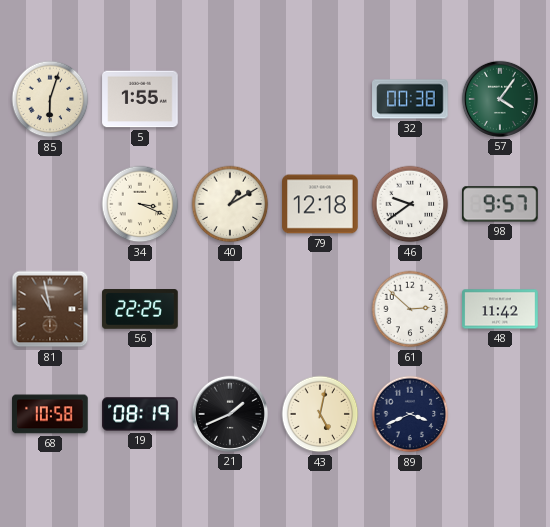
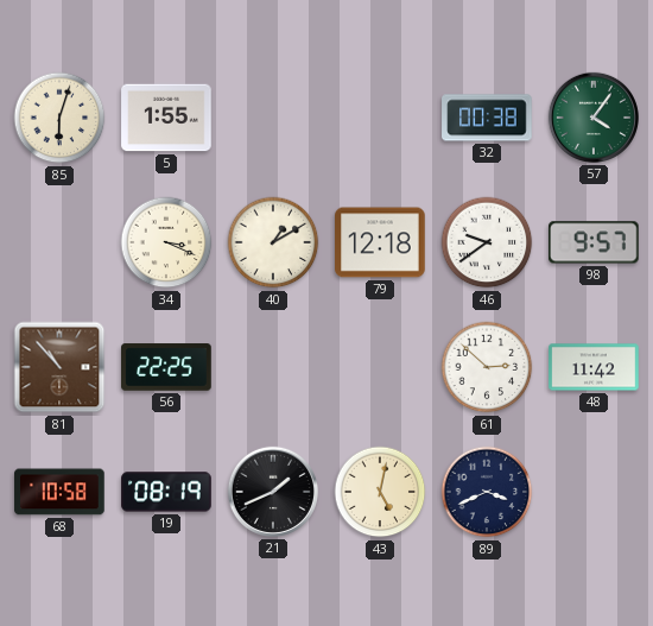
81: 10:58 -> 10:53 (59, 367)
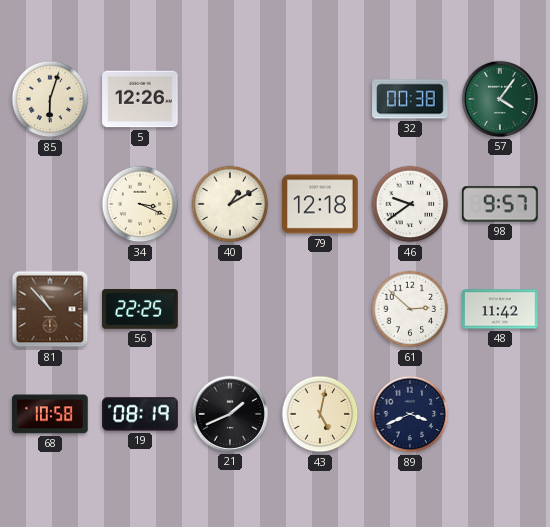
5: 1:55 -> 12:26 (140, 99)
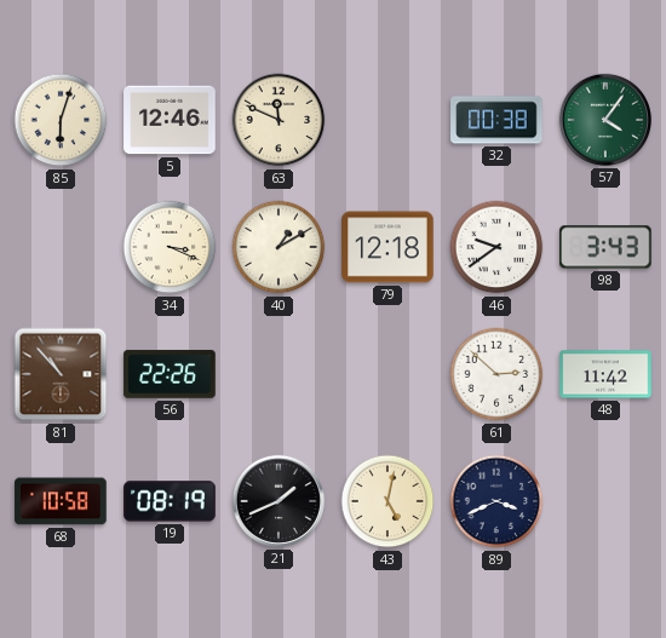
5: 12:26 -> 12:46 (170, 120)
63: none -> 11:49 (279, 120)
98: 9:57 -> 3:43 (607, 247)
56: 22:25 -> 22:26 (170, 374)
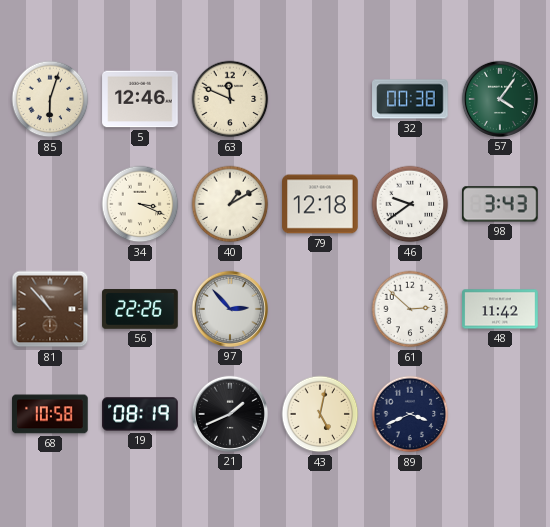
97: none -> 2:53 (230, 309)
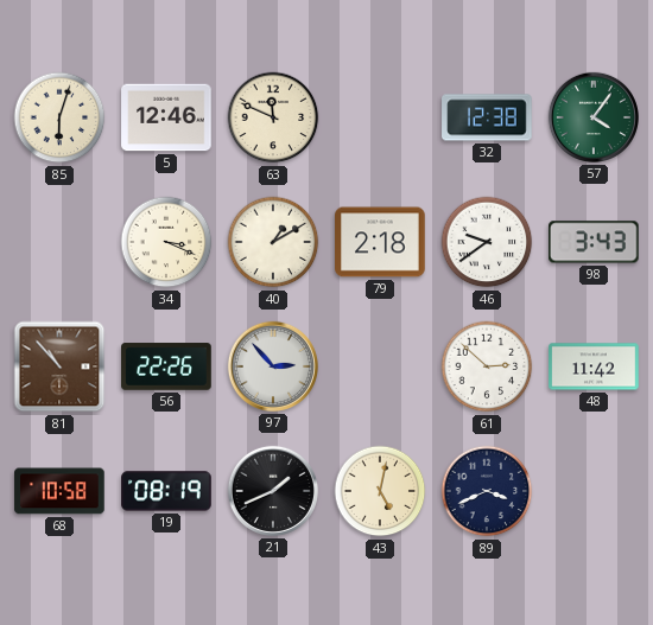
32: 00:38 -> 12:38 (487, 117)
79: 12:18 -> 2:18 (380, 242)
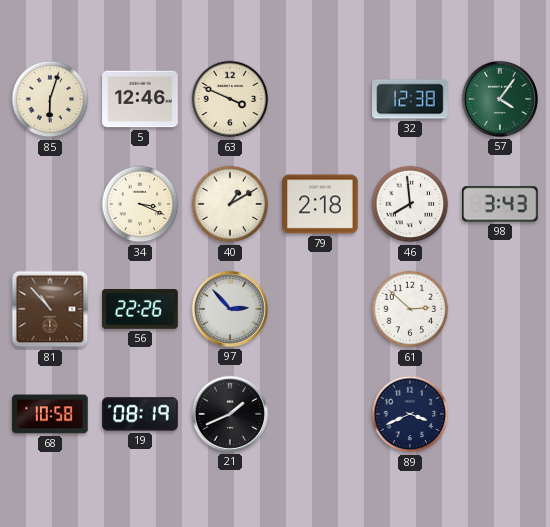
63: 11:49 -> 3:49 (230, 99)
46: 9:39 -> 7:59 (410, 204)
48: 11:42 -> none (594, 366)
43: 5:02 -> none (380, 491)
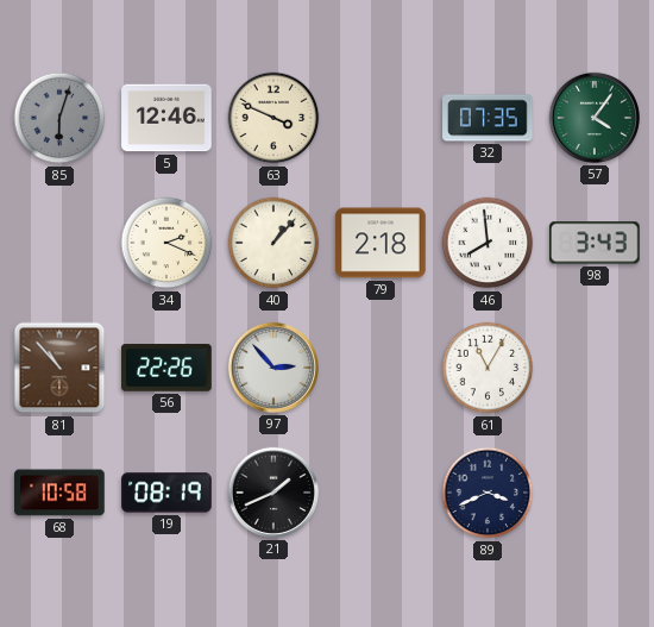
85 dial: cream -> grey (59, 118)
32: 12:38 -> 07:35 (488, 118)
34: 3:19 -> 2:19 (166, 243)
40: 1:10 -> 1:07 (273, 243)
61: 2:52 -> 11:05 (488, 368)
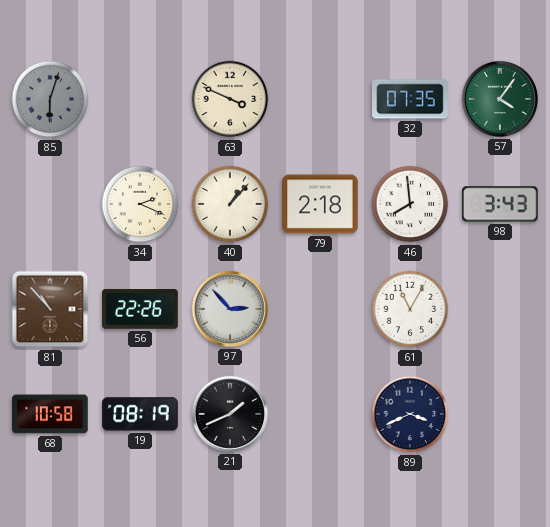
5: 12:46 -> none (166, 118)
